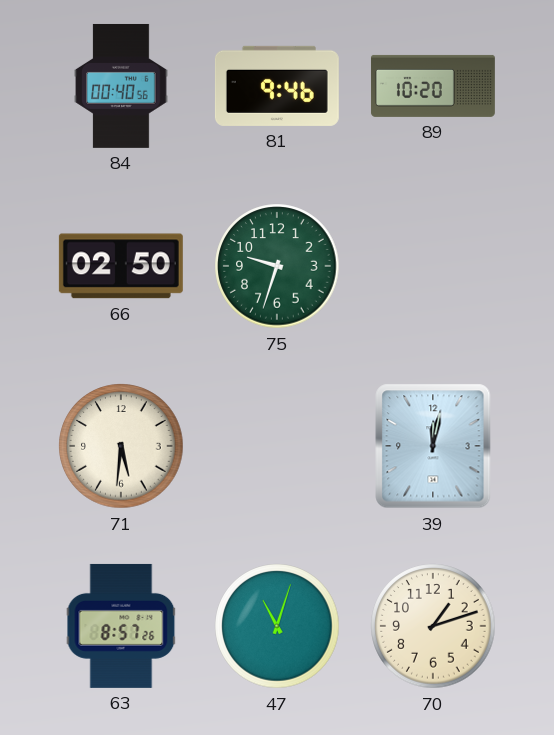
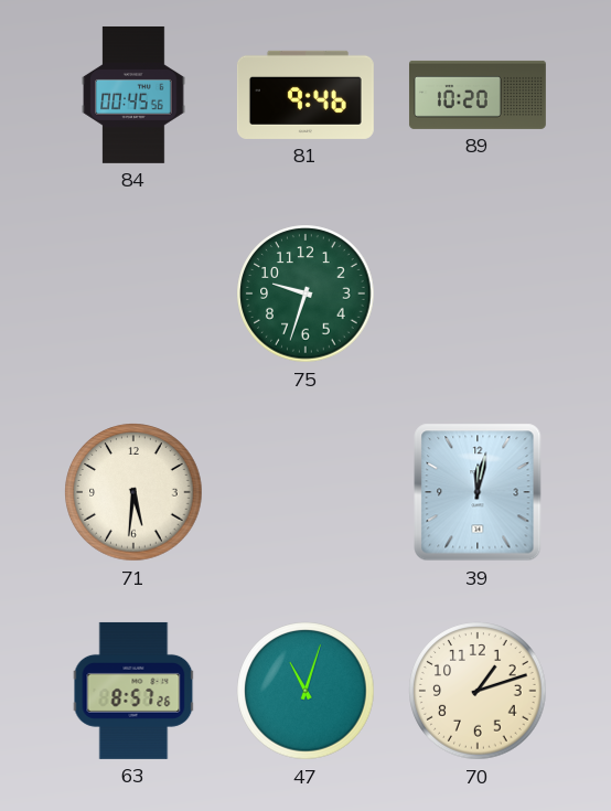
84: 00:40 -> 00:45 (133, 95)
66: 02:50 -> none (121, 266)
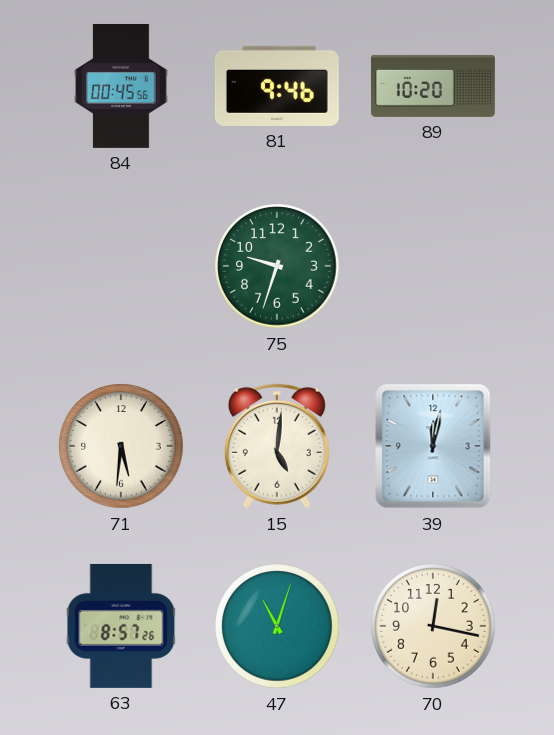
15: none -> 5:01 (277, 446)
70: 1:12 -> 12:17 (433, 626)
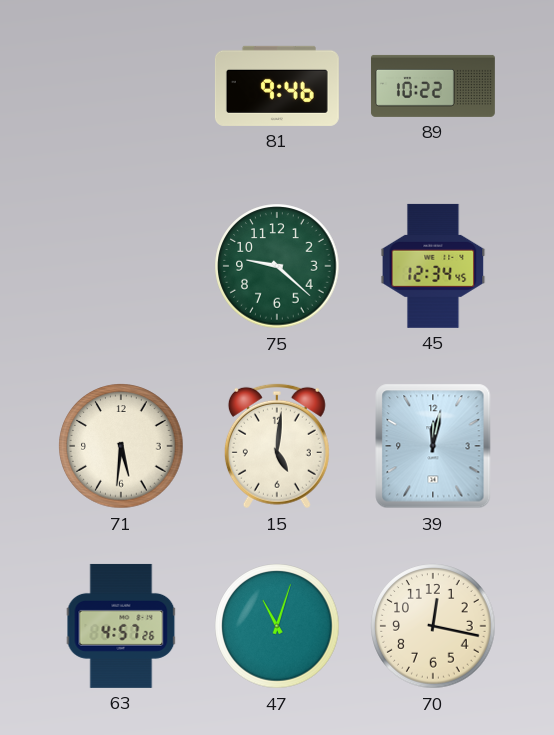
84: 00:45 -> none (121, 86)
89: 10:20 -> 10:22 (433, 86)
75: 9:33 -> 9:22 (277, 266)
45: none -> 12:34 (433, 266)
63: 8:57 -> 4:57 (121, 626)
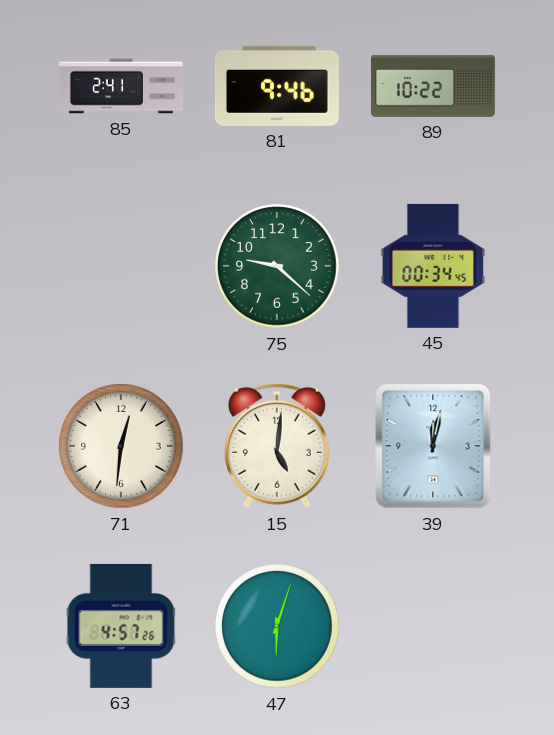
85: none -> 2:41 (121, 86)
45: 12:34 -> 00:34 (433, 266)
71: 5:31 -> 12:31 (121, 446)
47: 11:03 -> 6:03 (277, 626)
70: 12:17 -> none (433, 626)
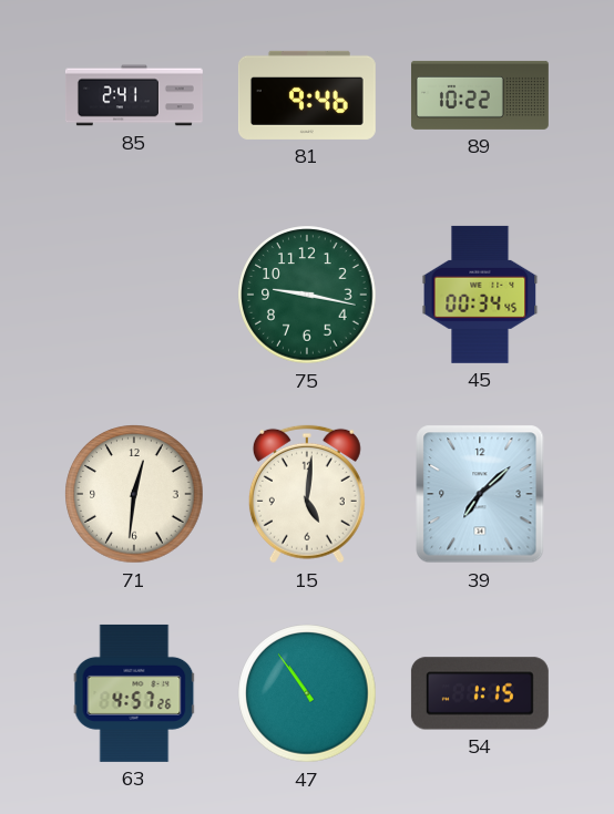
75: 9:22 -> 9:17 (307, 295)
39: 12:02 -> 7:08 (480, 494)
47: 6:03 -> 10:54 (307, 693)
54: none -> 1:15 (480, 693)
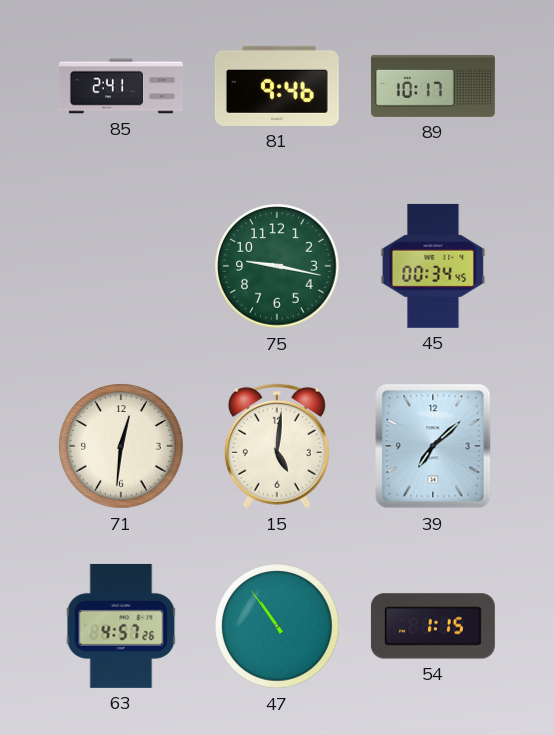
89: 10:22 -> 10:17 (433, 86)
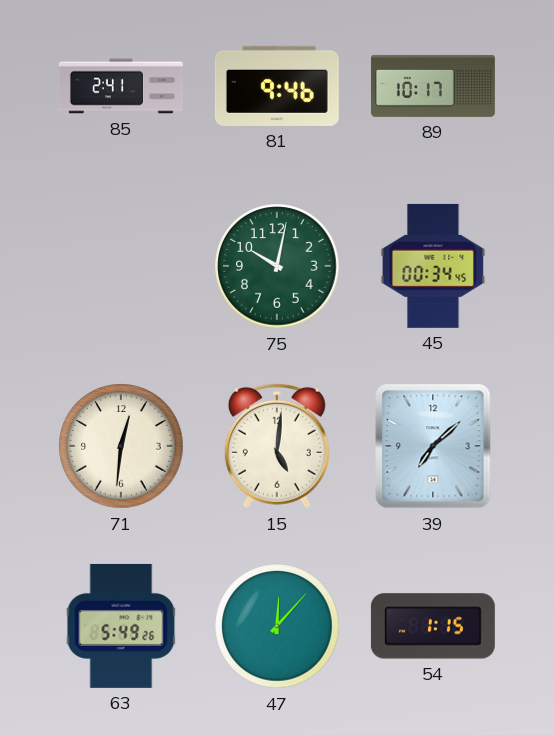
75: 9:17 -> 10:02 (277, 266)
63: 4:57 -> 5:49 (121, 626)
47: 10:54 -> 12:07 (277, 626)
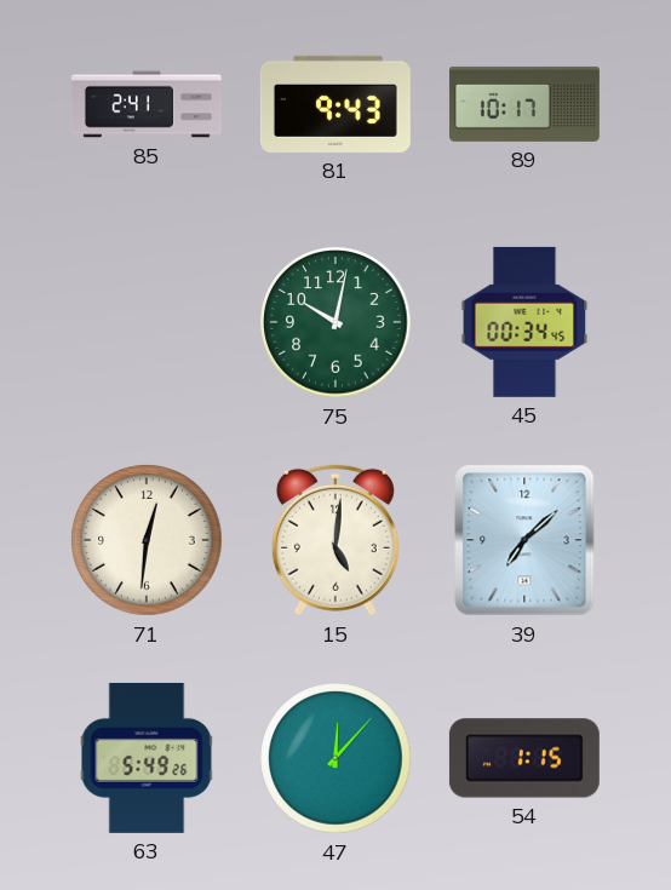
81: 9:46 -> 9:43 (335, 104)
